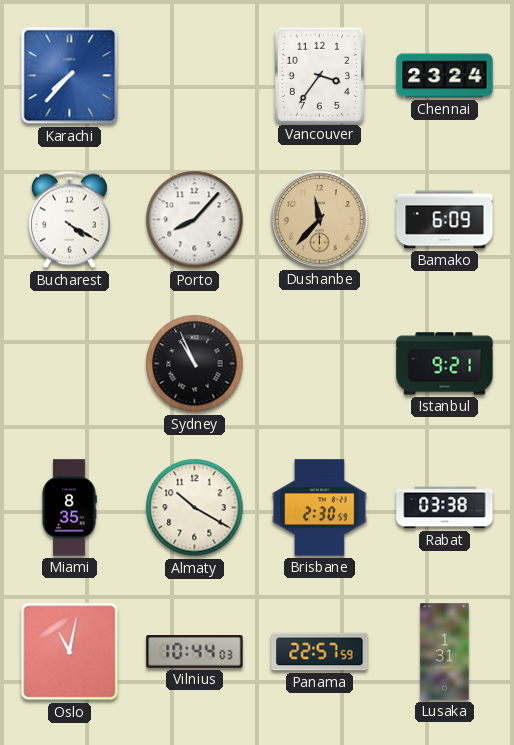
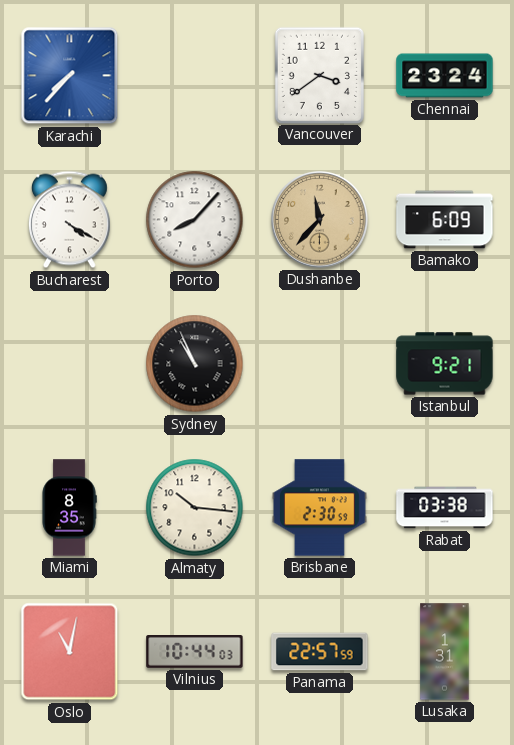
Vancouver: 3:36 -> 3:39 (319, 75)
Almaty: 10:20 -> 10:16 (195, 508)
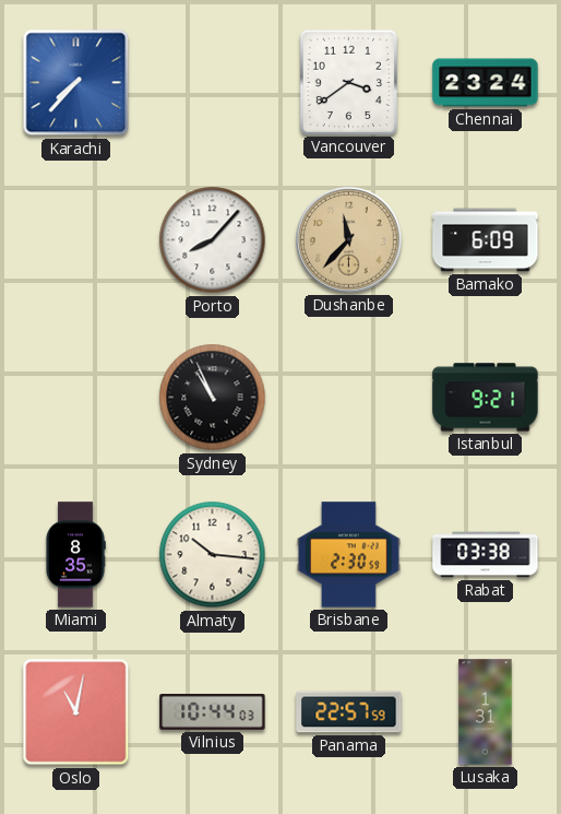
Bucharest: 4:20 -> none (69, 220)
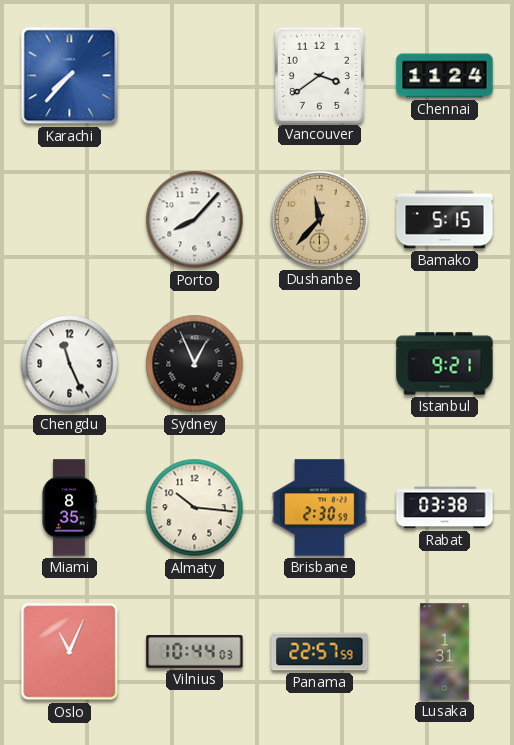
Chennai: 23:24 -> 11:24 (445, 76)
Bamako: 6:09 -> 5:15 (445, 220)
Chengdu: none -> 11:26 (70, 364)
Sydney: 10:56 -> 12:56 (195, 364)
Oslo: 11:02 -> 11:04 (70, 652)
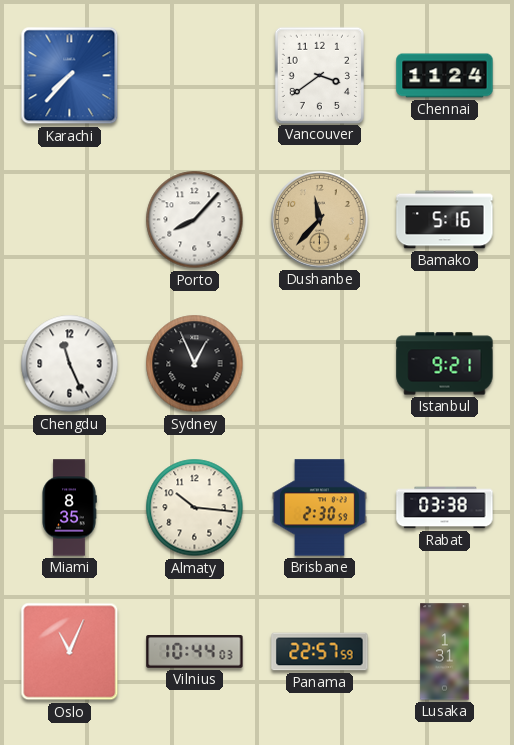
Bamako: 5:15 -> 5:16 (445, 220)
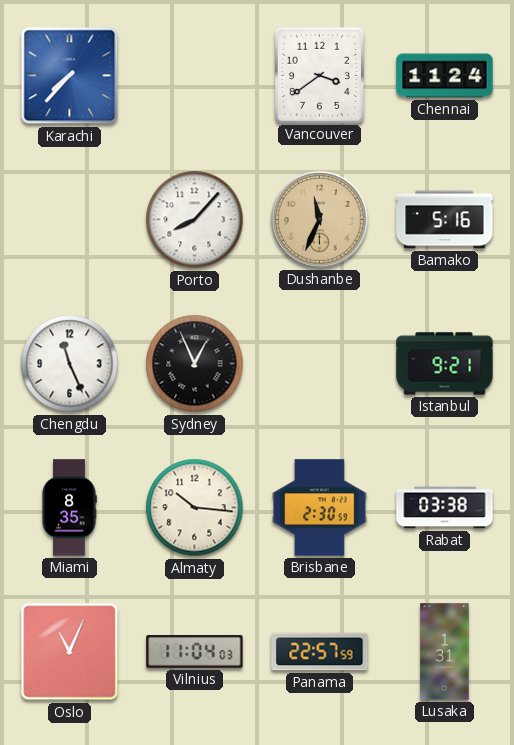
Dushanbe: 11:37 -> 11:34 (320, 220)
Vilnius: 10:44 -> 11:04 (195, 652)
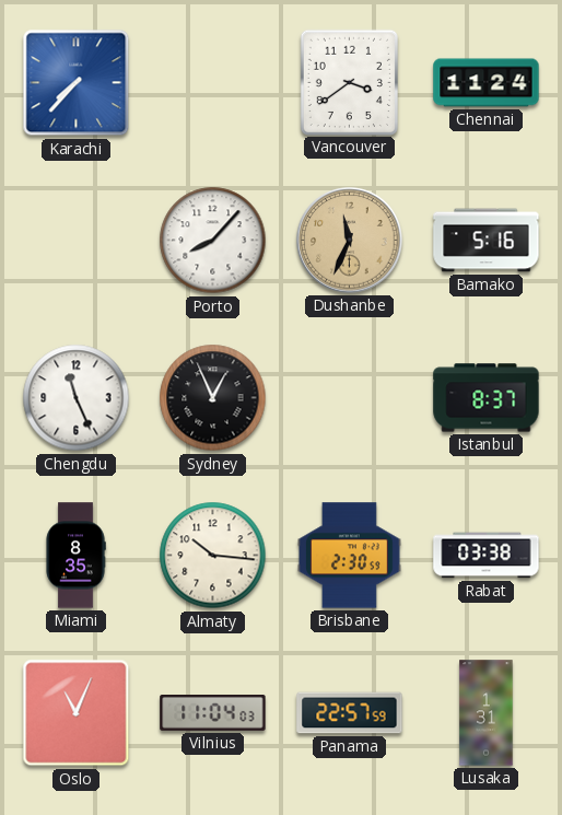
Istanbul: 9:21 -> 8:37 (487, 398)
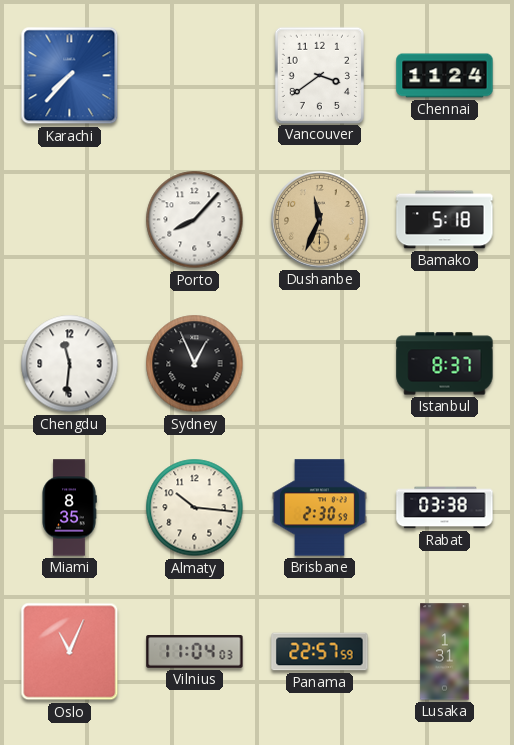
Bamako: 5:16 -> 5:18 (445, 220)
Chengdu: 11:26 -> 11:31 (70, 364)
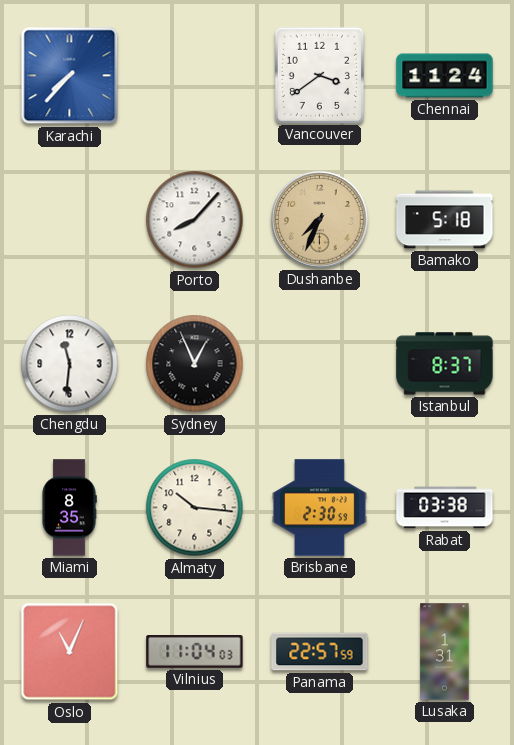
Dushanbe: 11:34 -> 7:34 (320, 220)
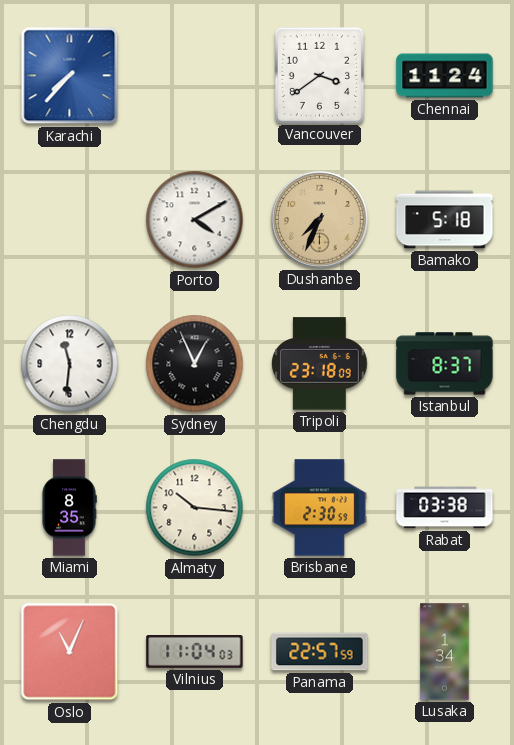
Porto: 8:07 -> 4:10 (195, 220)
Tripoli: none -> 23:18 (320, 364)
Lusaka: 1:31 -> 1:34 (445, 652)
